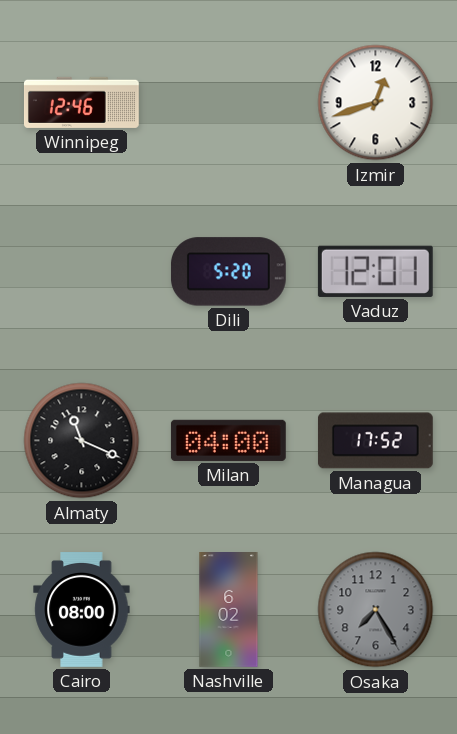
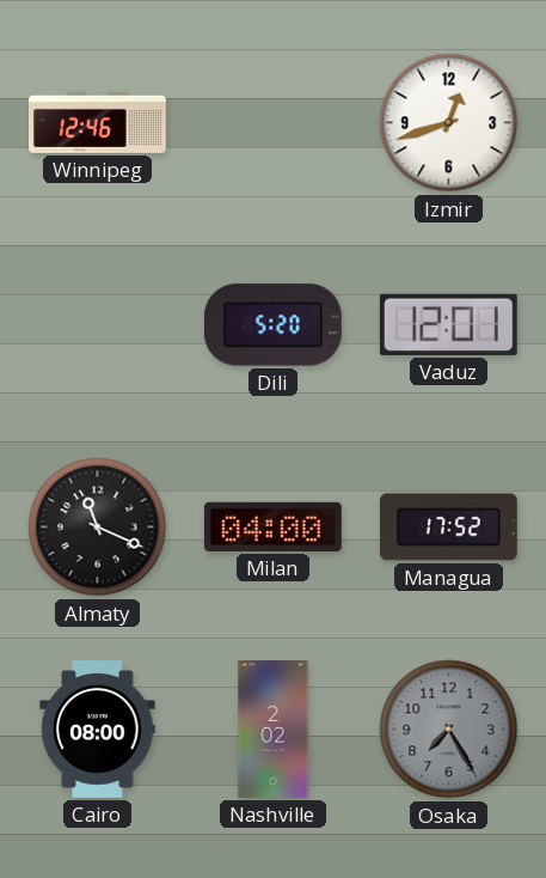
Nashville: 6:02 -> 2:02 (274, 730)
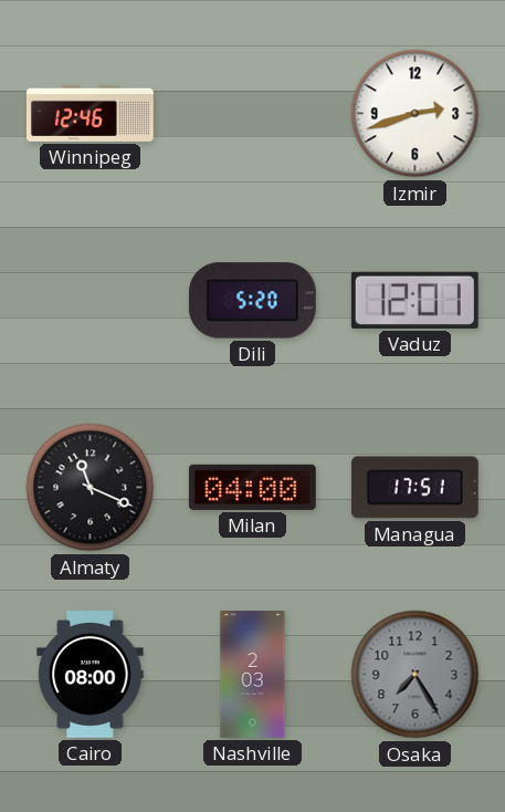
Izmir: 12:42 -> 2:42 (415, 114)
Managua: 17:52 -> 17:51 (414, 488)
Nashville: 2:02 -> 2:03 (253, 675)
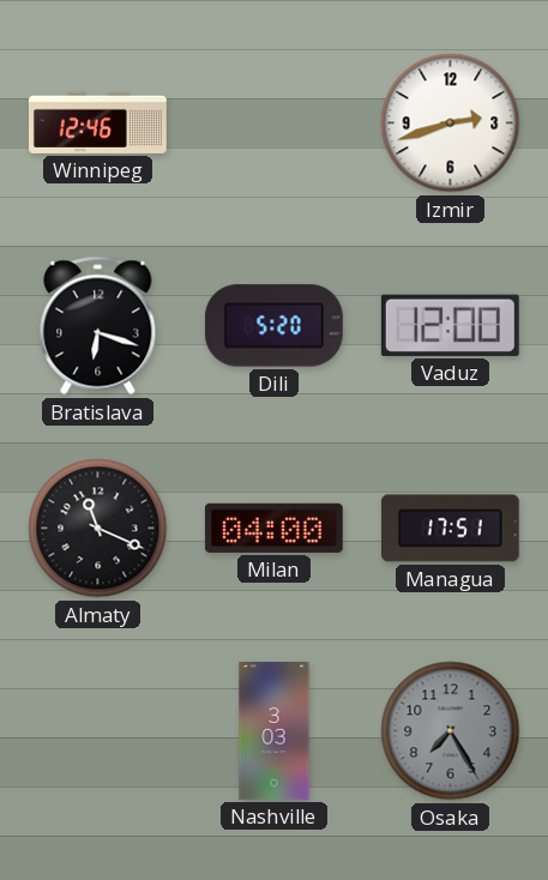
Bratislava: none -> 6:18 (98, 326)
Vaduz: 12:01 -> 12:00 (450, 325)
Cairo: 08:00 -> none (91, 675)
Nashville: 2:03 -> 3:03 (275, 731)
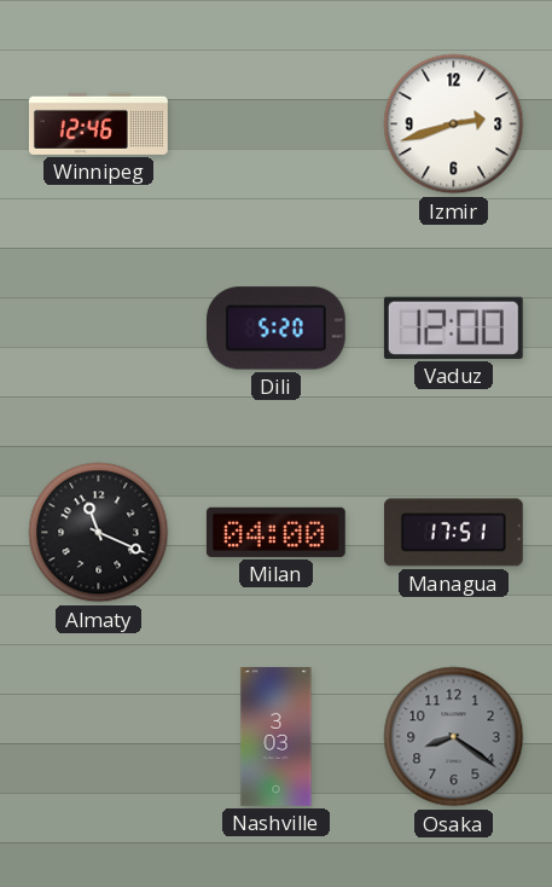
Bratislava: 6:18 -> none (98, 326)
Osaka: 7:25 -> 8:21 (454, 737)
